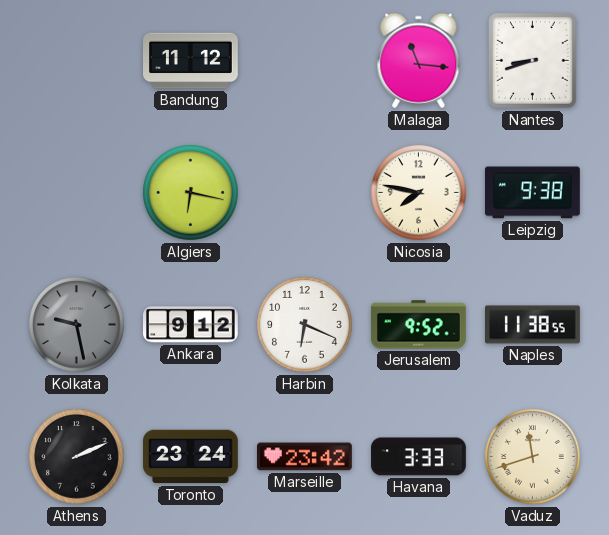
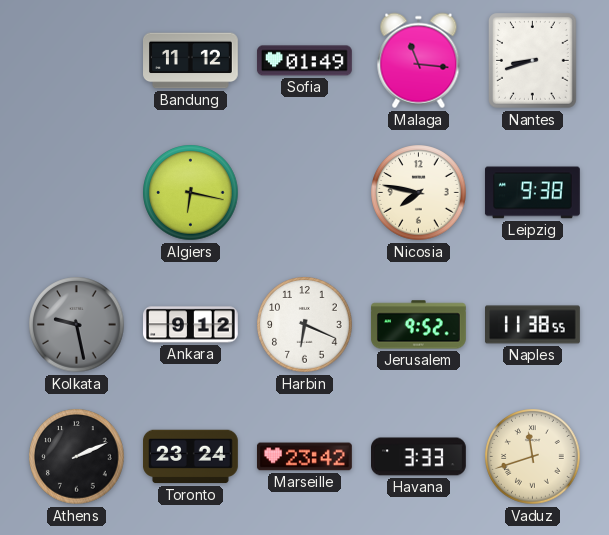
Sofia: none -> 01:49 (305, 61)
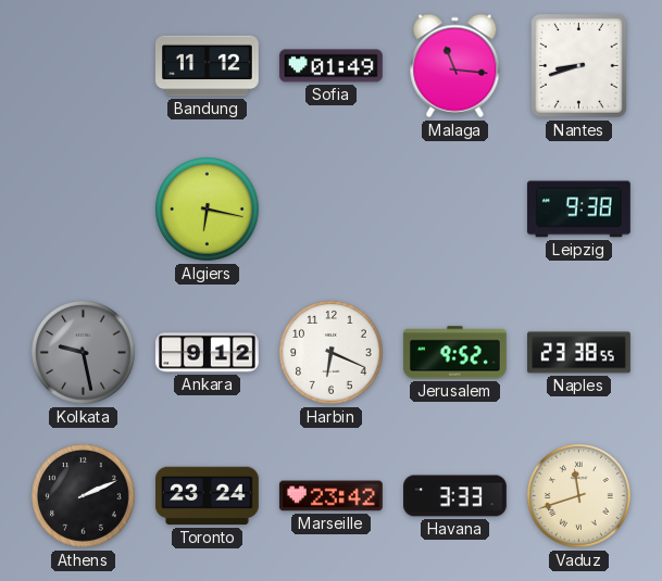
Nicosia: 7:47 -> none (419, 193)
Naples: 11:38 -> 23:38 (579, 353)
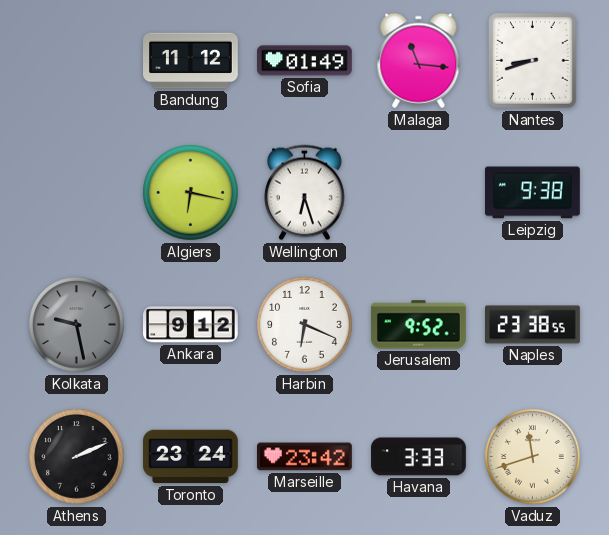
Wellington: none -> 6:27 (304, 193)
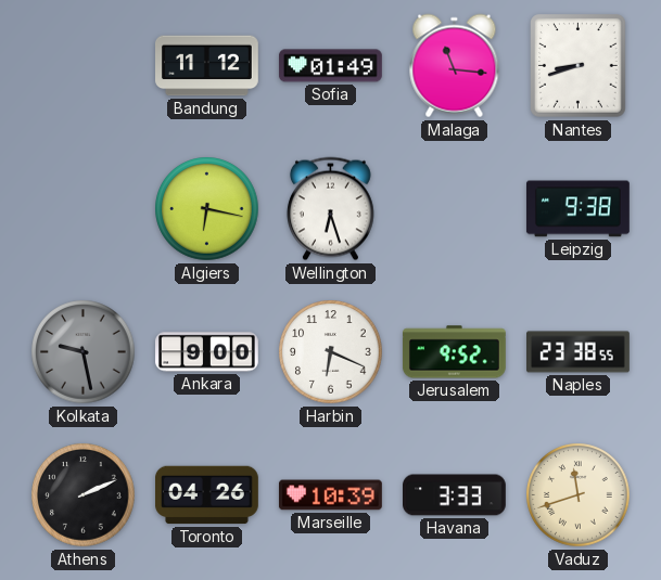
Ankara: 9:12 -> 9:00 (207, 352)
Toronto: 23:24 -> 04:26 (207, 495)
Marseille: 23:42 -> 10:39 (331, 495)
